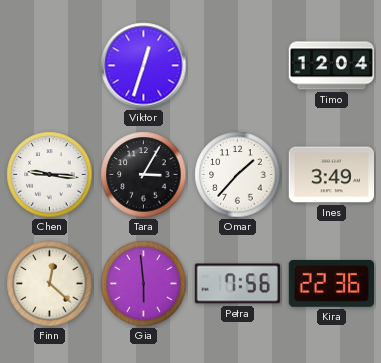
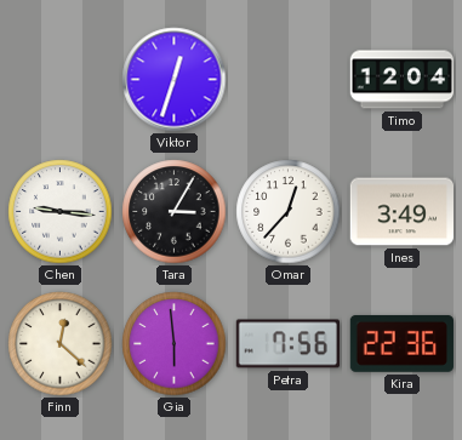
Omar: 1:37 -> 12:37 (289, 212)
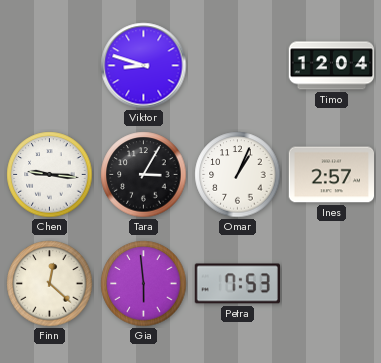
Viktor: 12:33 -> 8:48 (144, 66)
Omar: 12:37 -> 1:04 (238, 175)
Ines: 3:49 -> 2:57 (331, 175)
Petra: 7:56 -> 7:53 (237, 284)
Kira: 22:36 -> none (401, 343)
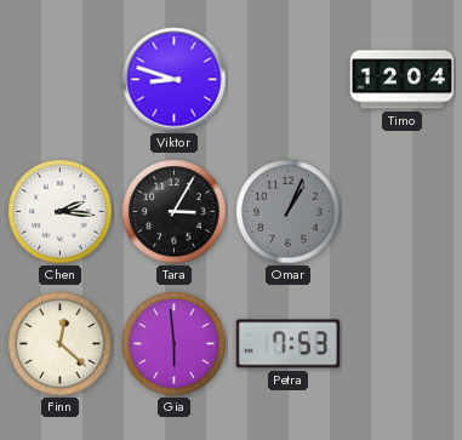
Chen: 9:16 -> 2:16 (61, 212)
Omar dial: white -> grey (289, 212)
Ines: 2:57 -> none (331, 175)
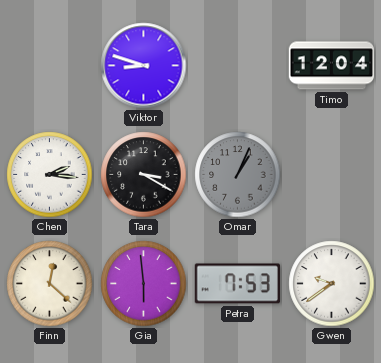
Tara: 3:05 -> 3:20 (144, 175)
Gwen: none -> 9:39 (332, 284)
